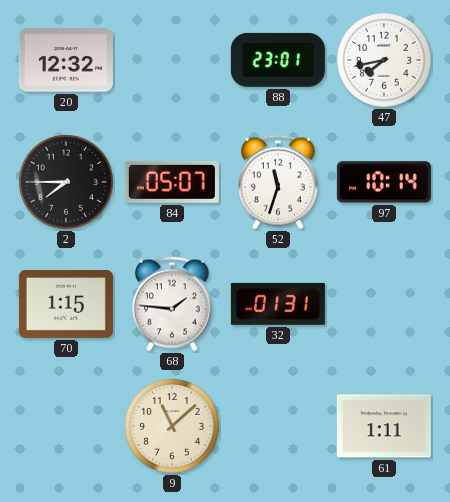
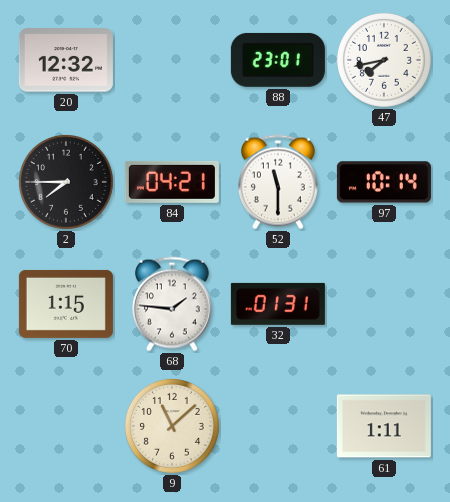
84: 05:07 -> 04:21 (172, 182)
52: 11:33 -> 11:30 (278, 182)
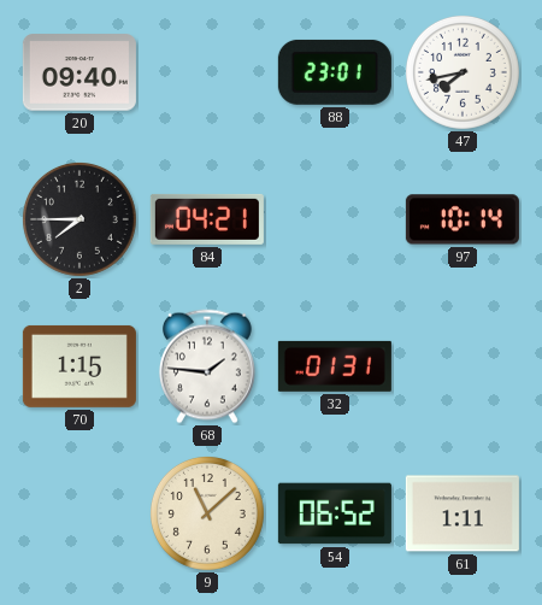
20: 12:32 -> 09:40 (79, 72)
52: 11:30 -> none (278, 182)
54: none -> 06:52 (335, 513)
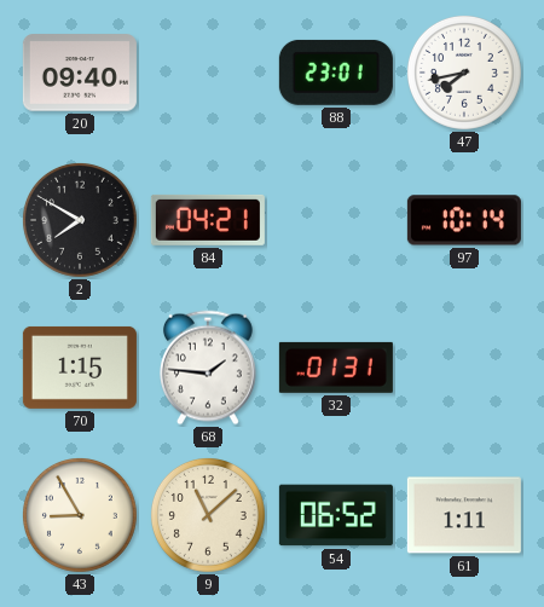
2: 7:45 -> 7:50 (80, 220)
43: none -> 8:55 (80, 515)
